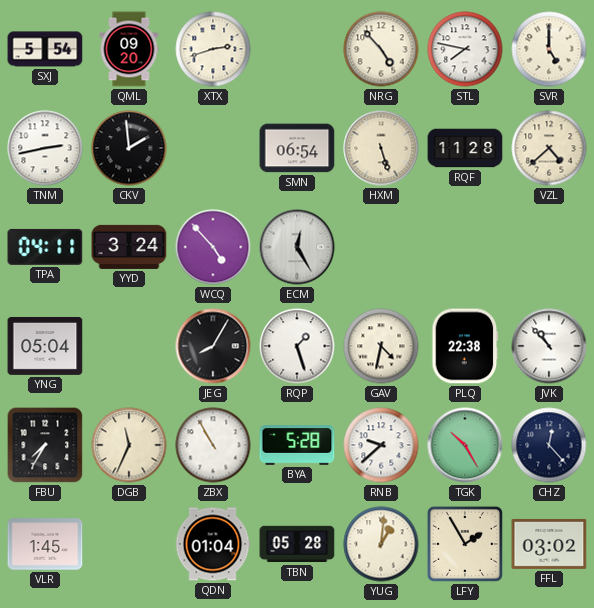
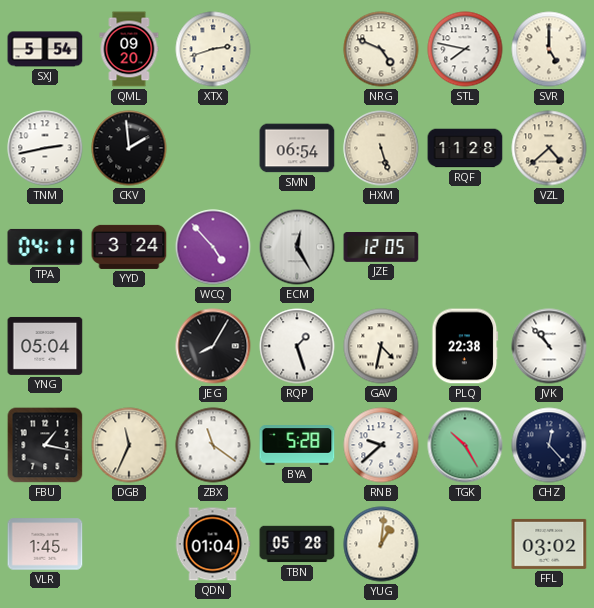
NRG: 4:53 -> 4:49 (381, 49)
JZE: none -> 12:05 (381, 248)
FBU: 7:35 -> 1:17 (45, 445)
ZBX: 10:55 -> 11:21 (213, 445)
LFY: 1:55 -> none (465, 544)
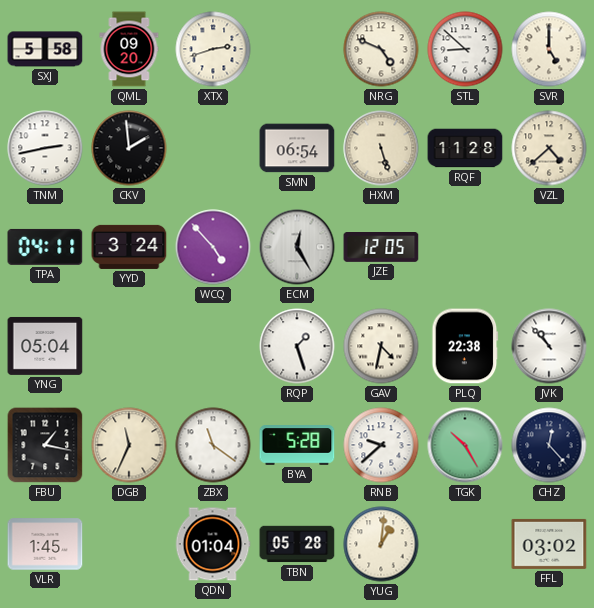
SXJ: 5:54 -> 5:58 (45, 49)
STL: 7:47 -> 8:52 (465, 49)
JEG: 8:05 -> none (213, 346)
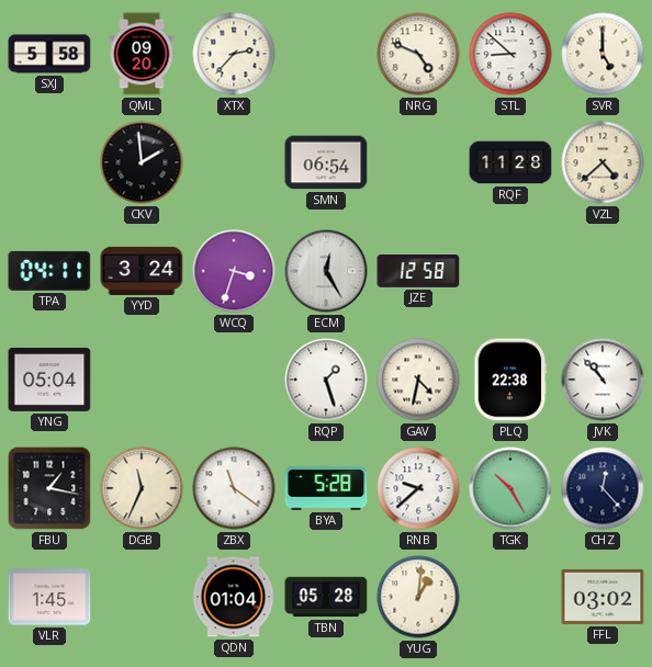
XTX: 2:42 -> 2:37 (234, 54)
TNM: 2:43 -> none (45, 148)
HXM: 5:27 -> none (381, 148)
WCQ: 4:53 -> 3:33 (234, 271)
JZE: 12:05 -> 12:58 (418, 272)
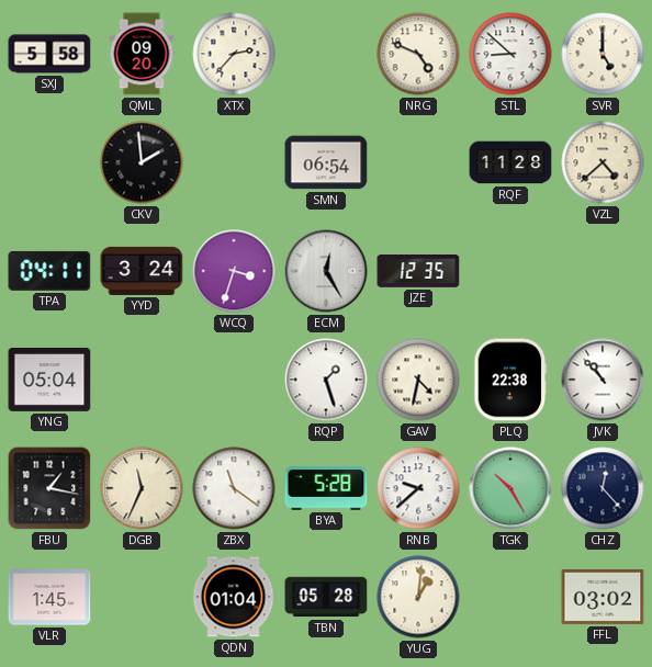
JZE: 12:58 -> 12:35 (418, 272)
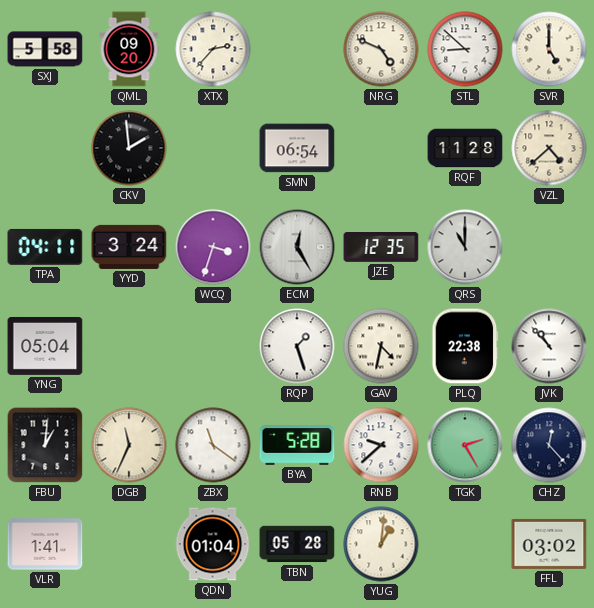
QRS: none -> 11:00 (465, 247)
FBU: 1:17 -> 1:01 (45, 445)
TGK: 10:25 -> 2:25 (465, 445)
VLR: 1:45 -> 1:41 (45, 544)
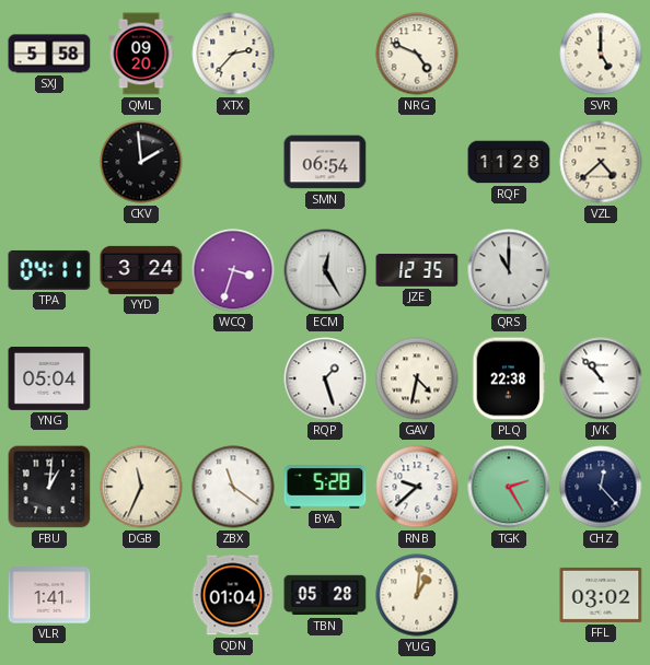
STL: 8:52 -> none (465, 49)
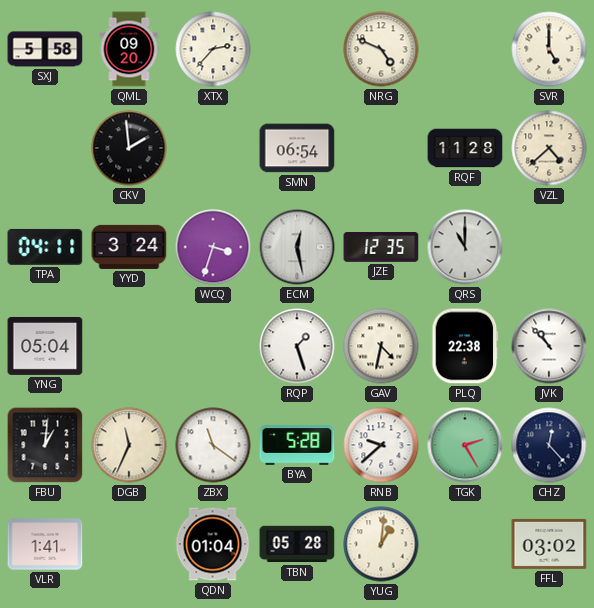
ECM: 12:25 -> 12:28 (297, 247)
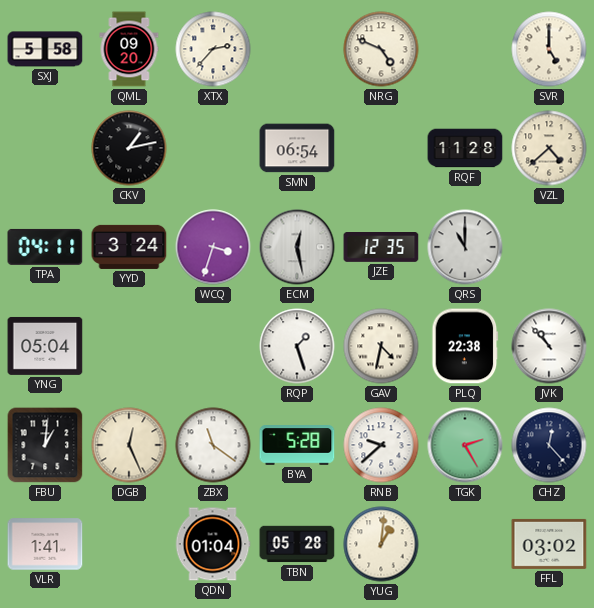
CKV: 1:59 -> 1:13 (129, 148)
DGB: 11:34 -> 12:26 (129, 445)
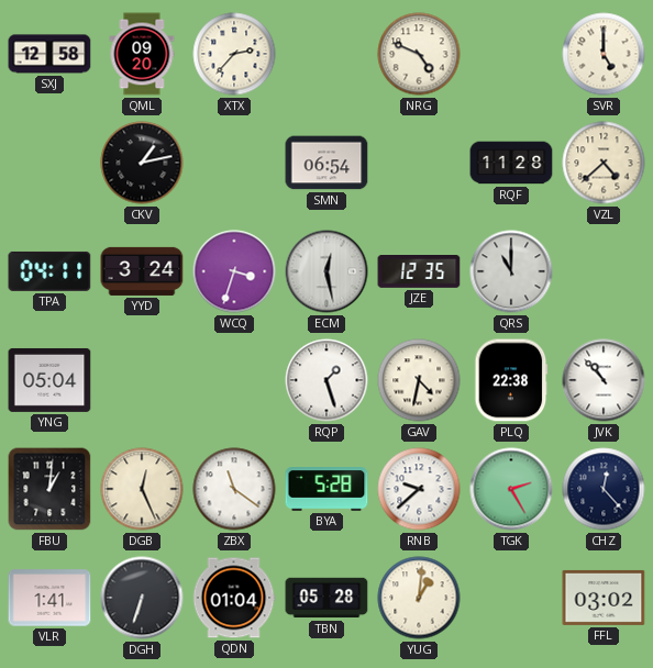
SXJ: 5:58 -> 12:58 (49, 54)
DGH: none -> 6:33 (142, 598)
